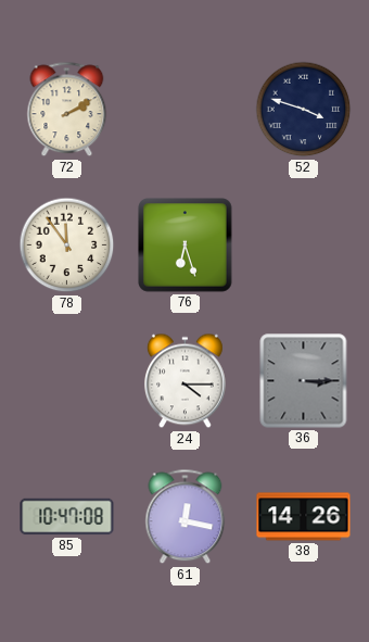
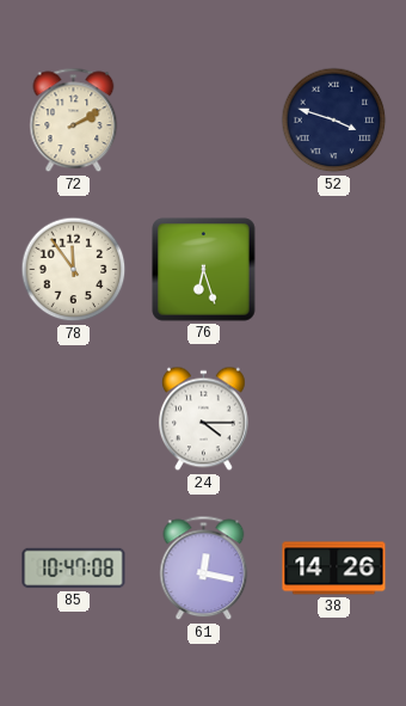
36: 3:15 -> none (304, 381)
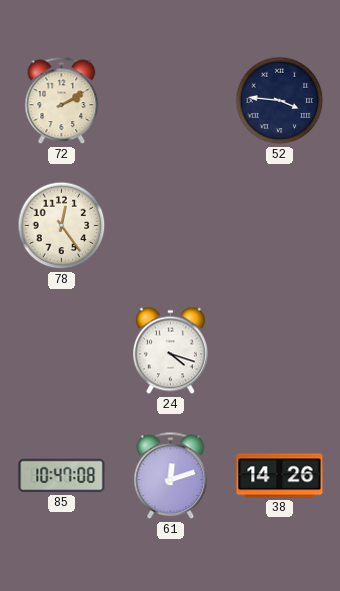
52: 3:48 -> 3:46 (280, 101)
78: 11:54 -> 12:24 (62, 226)
76: 6:27 -> none (204, 270)
24: 4:15 -> 4:18 (170, 351)
61: 12:17 -> 12:12 (171, 476)
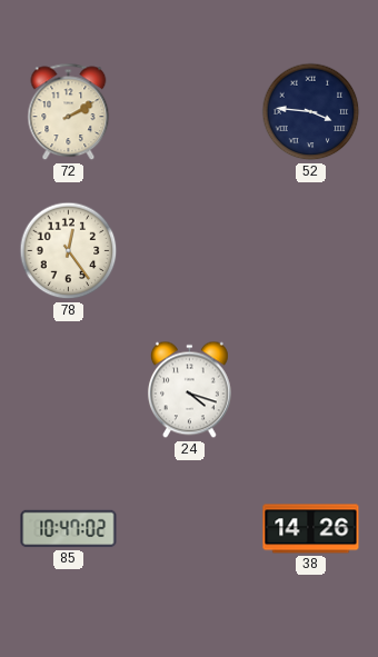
85: 10:47:08 -> 10:47:02 (69, 529)
61: 12:12 -> none (171, 476)
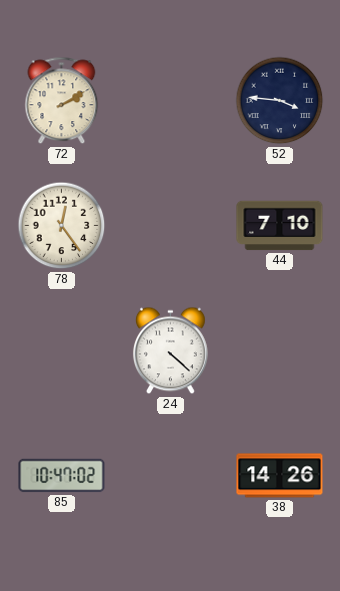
44: none -> 7:10 (280, 226)
24: 4:18 -> 4:22 (170, 351)
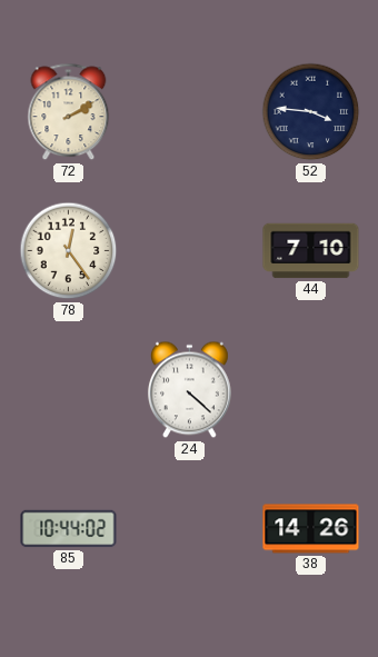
85: 10:47 -> 10:44 (69, 529)
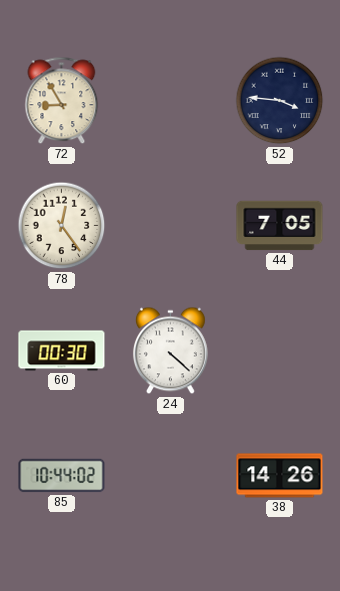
72: 2:10 -> 8:55 (62, 101)
44: 7:10 -> 7:05 (280, 226)
60: none -> 00:30 (62, 351)
